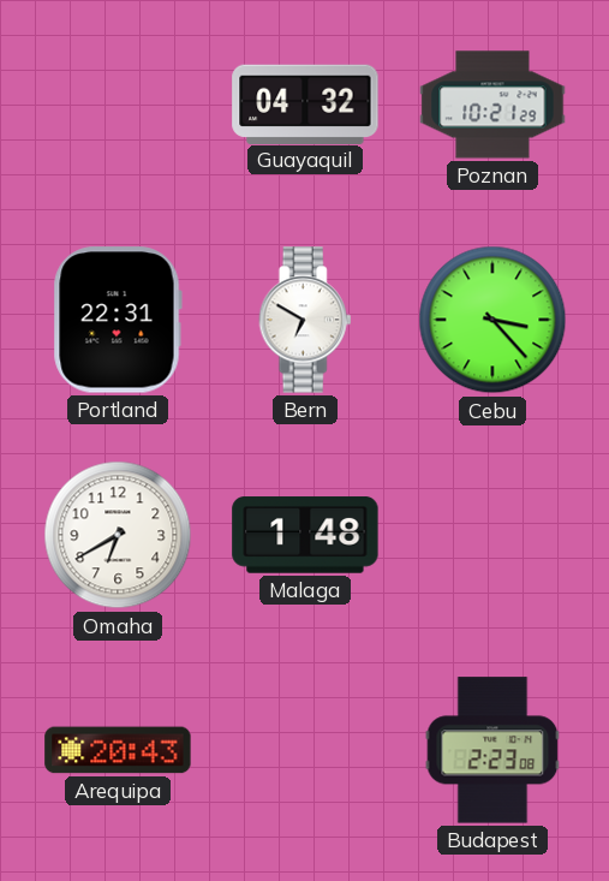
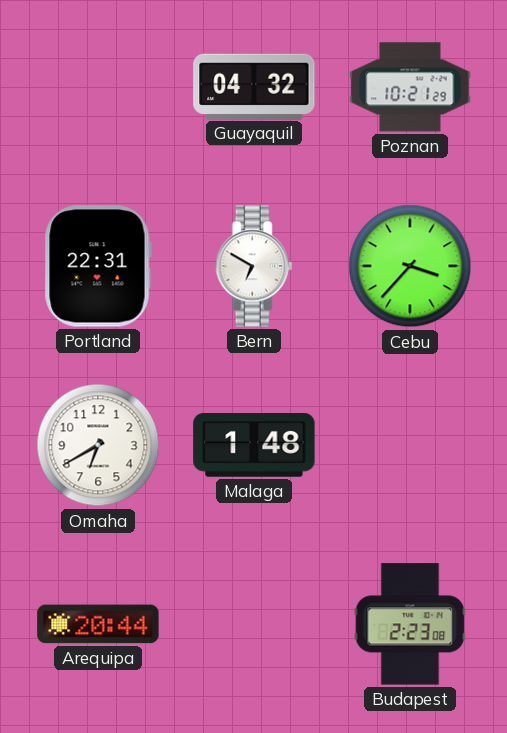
Cebu: 3:23 -> 3:37 (410, 266)
Arequipa: 20:43 -> 20:44 (98, 624)
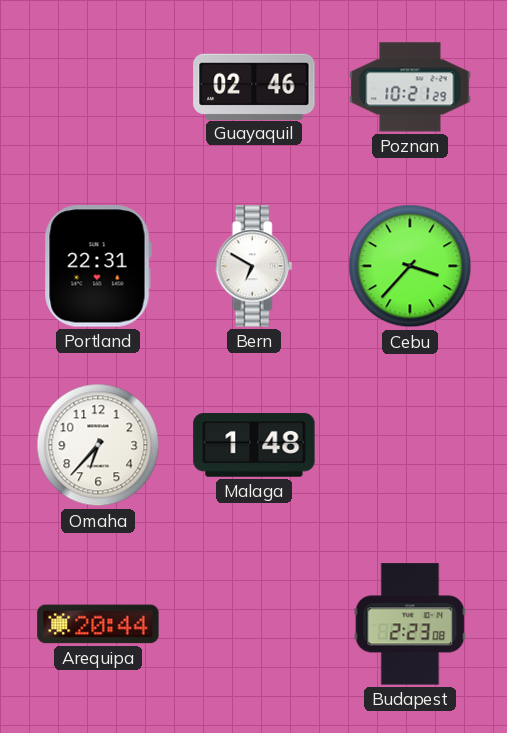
Guayaquil: 04:32 -> 02:46 (254, 86)
Omaha: 6:40 -> 6:37 (98, 445)
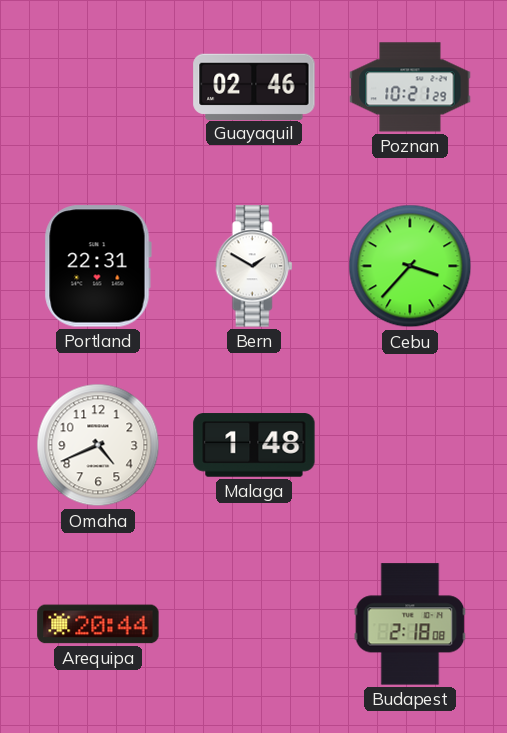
Bern: 6:50 -> 1:50 (254, 266)
Omaha: 6:37 -> 4:41 (98, 445)
Budapest: 2:23 -> 2:18 (410, 624)
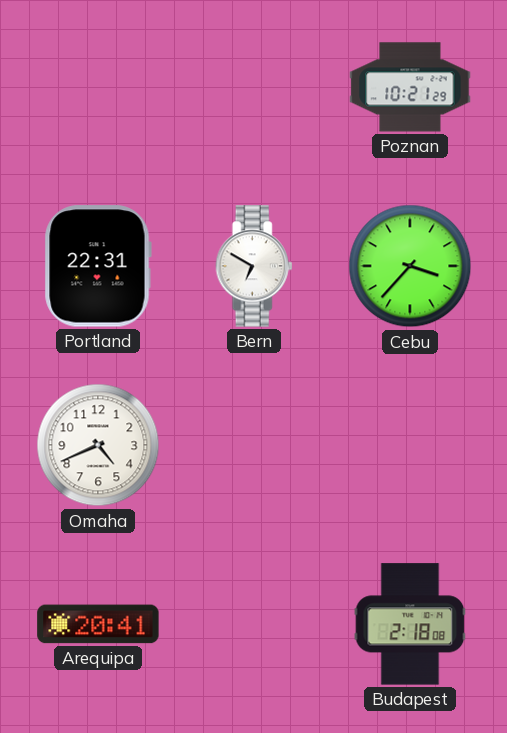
Guayaquil: 02:46 -> none (254, 86)
Bern: 1:50 -> 6:50 (254, 266)
Malaga: 1:48 -> none (254, 445)
Arequipa: 20:44 -> 20:41 (98, 624)
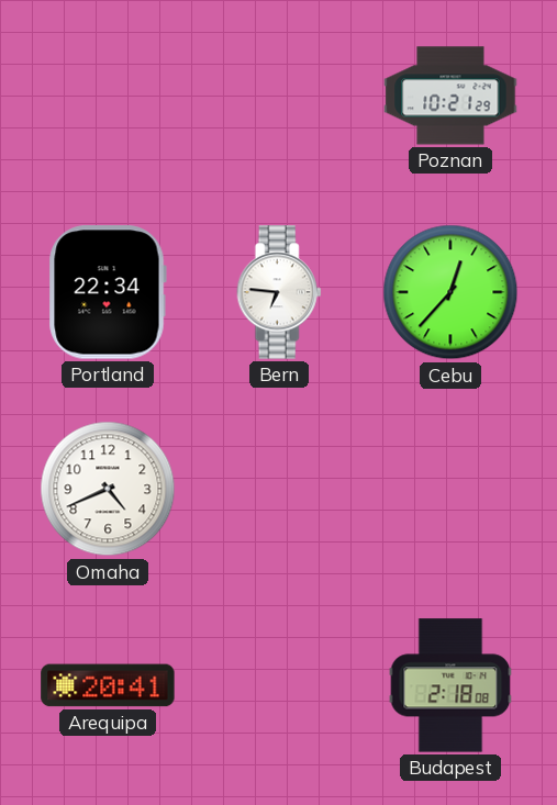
Portland: 22:31 -> 22:34 (108, 292)
Bern: 6:50 -> 6:46 (279, 292)
Cebu: 3:37 -> 12:37 (450, 292)
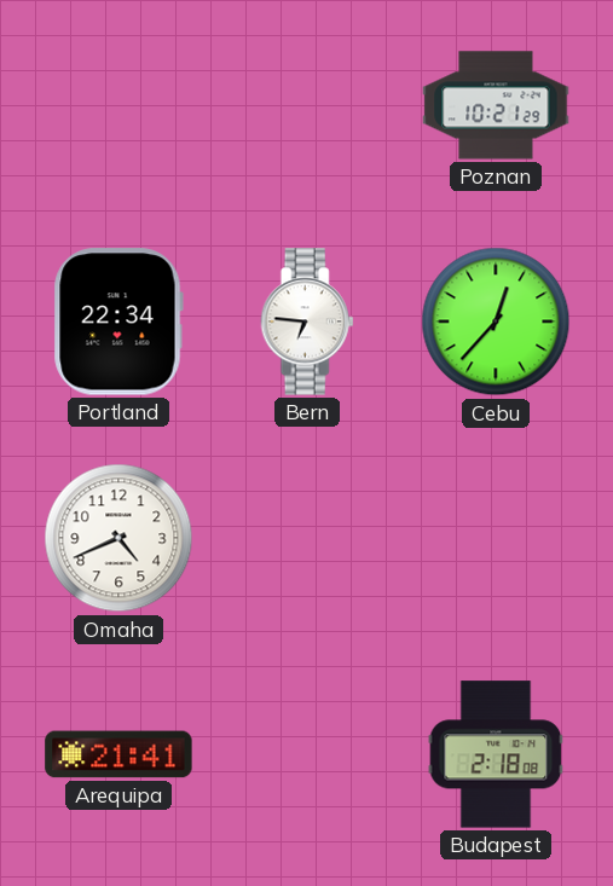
Arequipa: 20:41 -> 21:41 (118, 754)
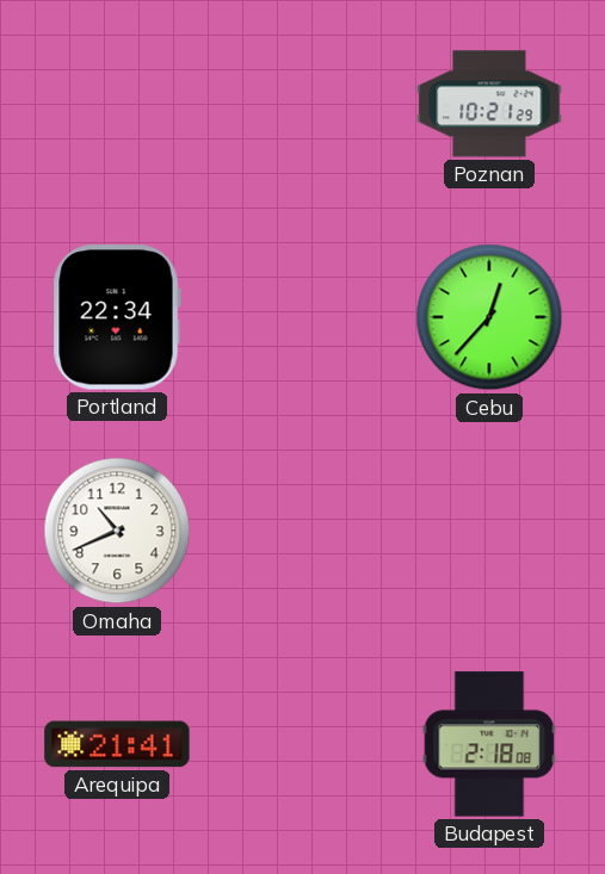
Bern: 6:46 -> none (307, 322)
Omaha: 4:41 -> 10:41 (117, 531)
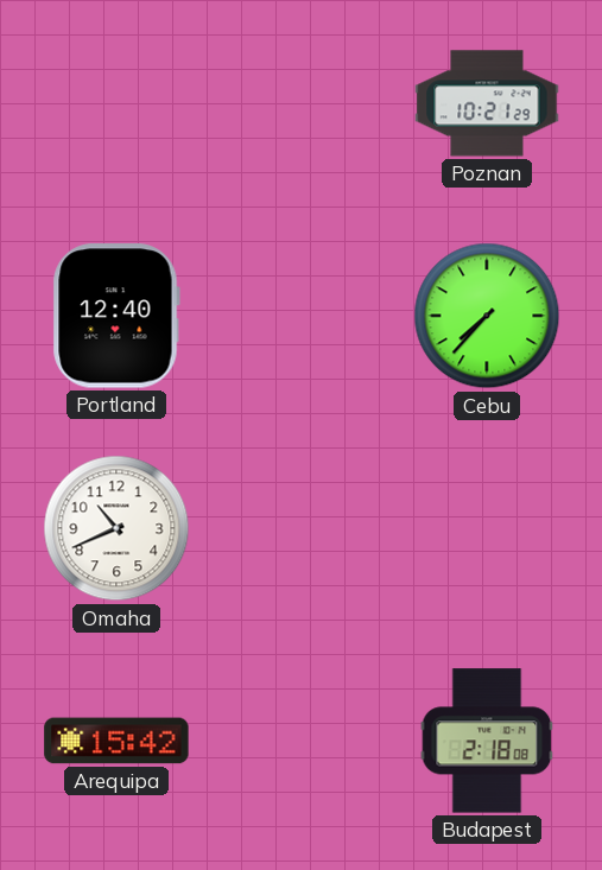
Portland: 22:34 -> 12:40 (116, 316)
Cebu: 12:37 -> 7:37 (487, 316)
Arequipa: 21:41 -> 15:42 (116, 741)
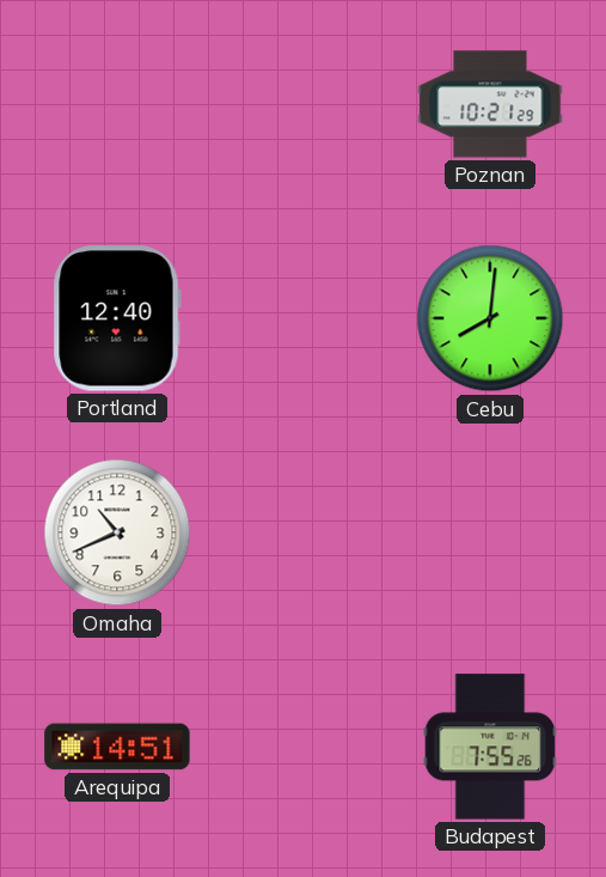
Cebu: 7:37 -> 8:01 (490, 318)
Arequipa: 15:42 -> 14:51 (117, 747)
Budapest: 2:18 -> 7:55 (490, 747)
